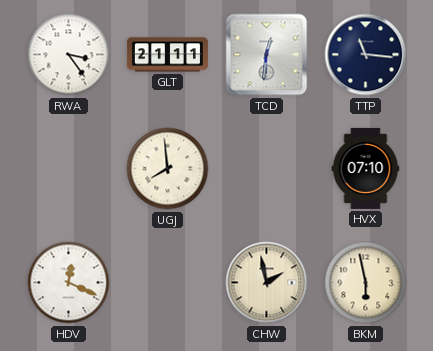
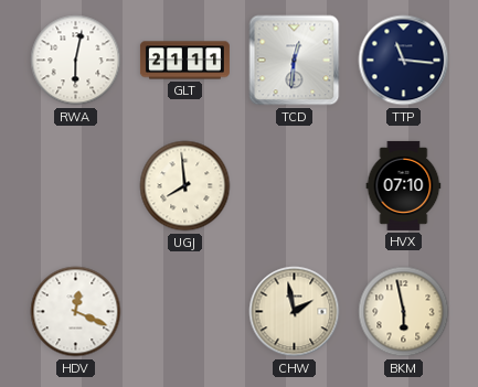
RWA: 3:24 -> 6:02 (76, 61)
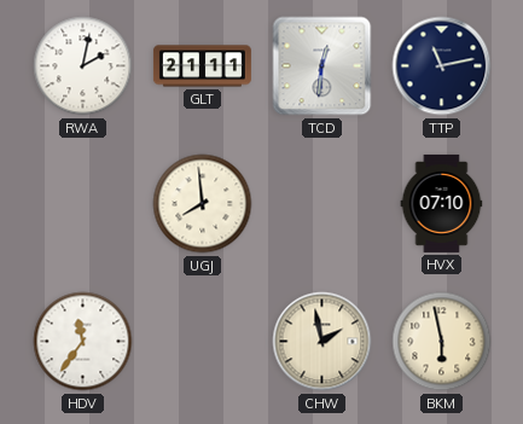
RWA: 6:02 -> 2:02 (83, 66)
TTP: 11:16 -> 11:13 (442, 66)
HDV: 12:19 -> 11:36 (83, 342)
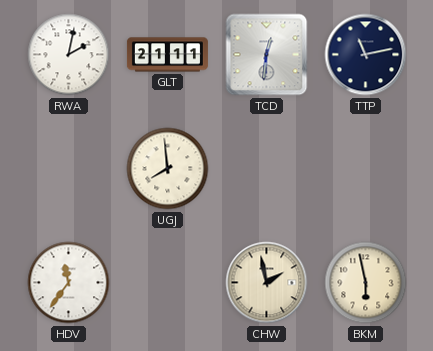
HVX: 07:10 -> none (442, 203)
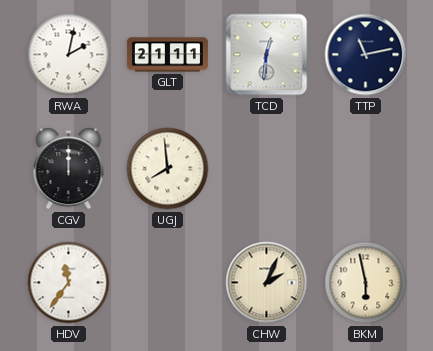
CGV: none -> 12:00 (69, 169)
CHW: 1:58 -> 2:04 (267, 283)
